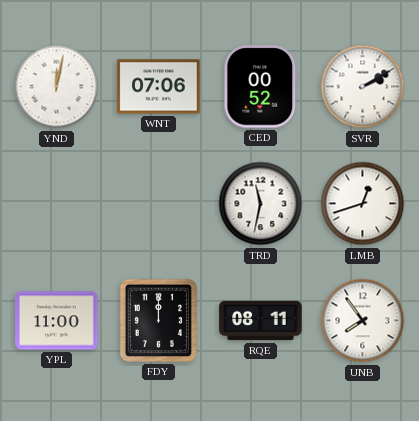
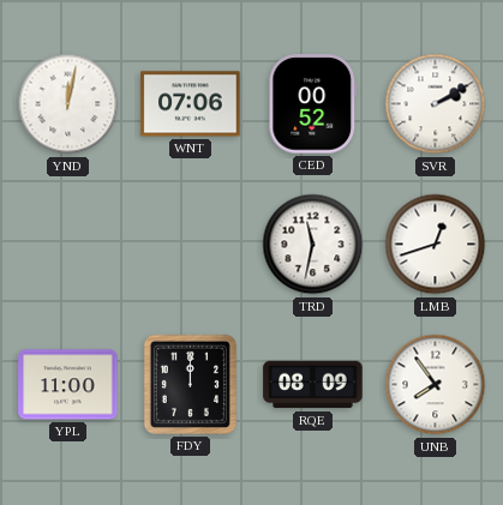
RQE: 08:11 -> 08:09 (313, 385)
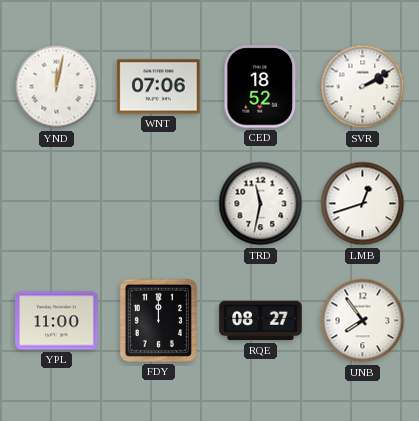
CED: 00:52 -> 18:52 (261, 87)
RQE: 08:09 -> 08:27 (261, 321)
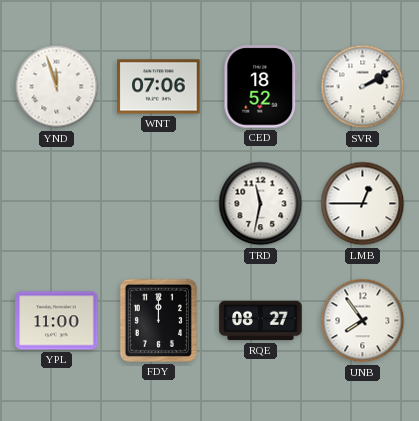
YND: 12:02 -> 11:57 (57, 87)
LMB: 12:42 -> 12:45 (363, 204)
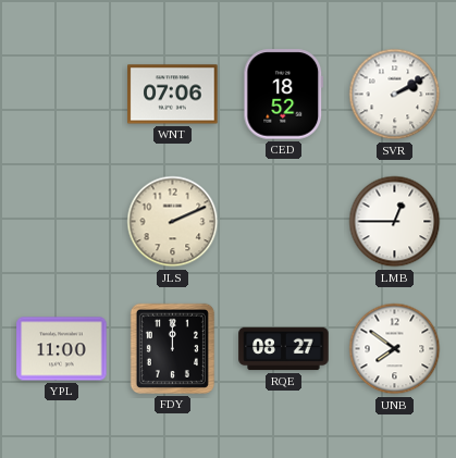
YND: 11:57 -> none (57, 87)
JLS: none -> 2:11 (173, 222)
TRD: 11:32 -> none (261, 204)
UNB: 7:54 -> 7:51 (395, 349)
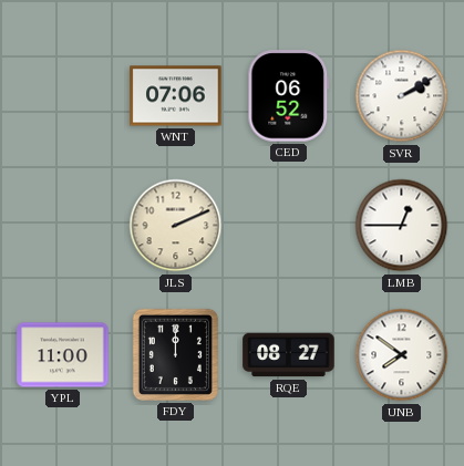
CED: 18:52 -> 06:52 (289, 96)
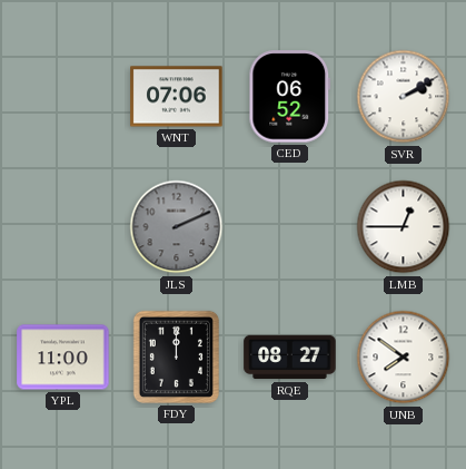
JLS dial: cream -> grey (177, 227)
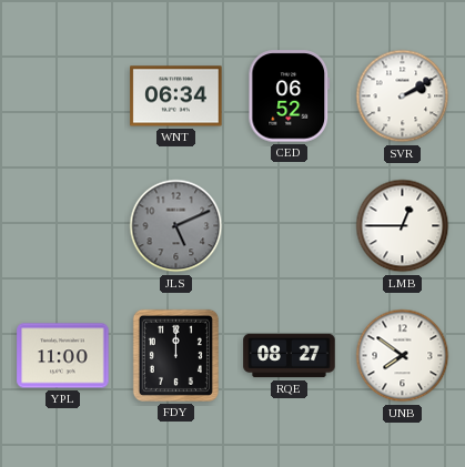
WNT: 07:06 -> 06:34 (176, 97)
JLS: 2:11 -> 5:11 (176, 226)
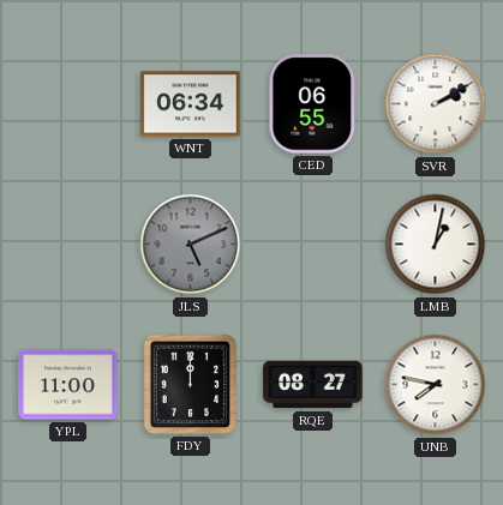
CED: 06:52 -> 06:55 (313, 104)
LMB: 12:45 -> 1:02 (436, 245)
UNB: 7:51 -> 7:47 (436, 385)
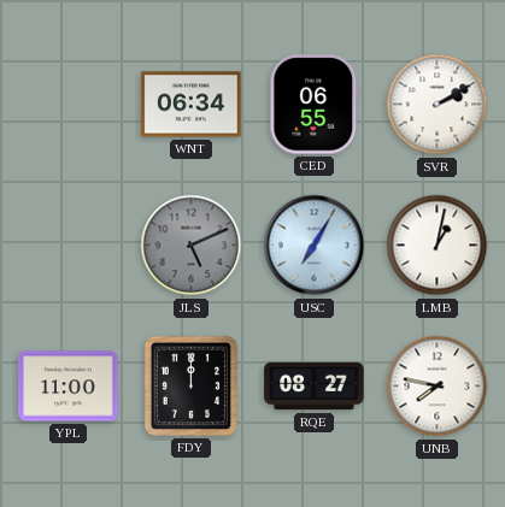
USC: none -> 7:05 (315, 246)
